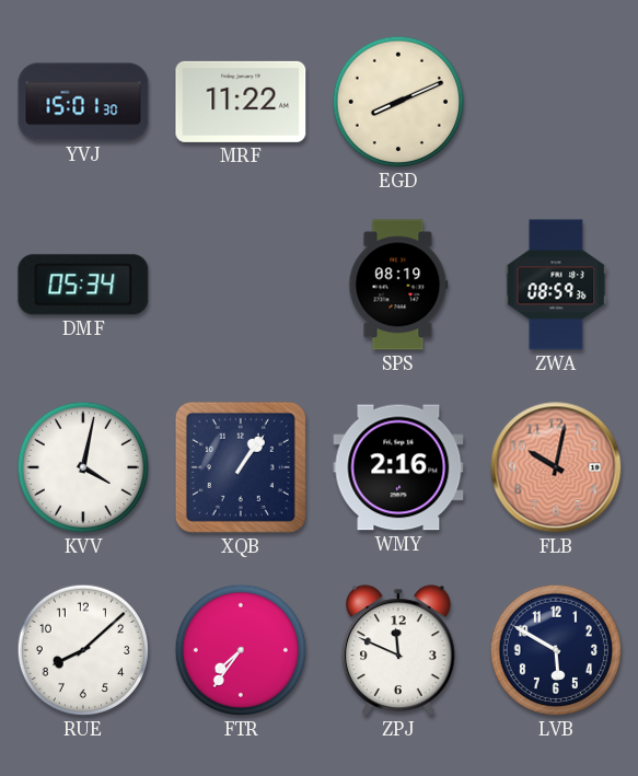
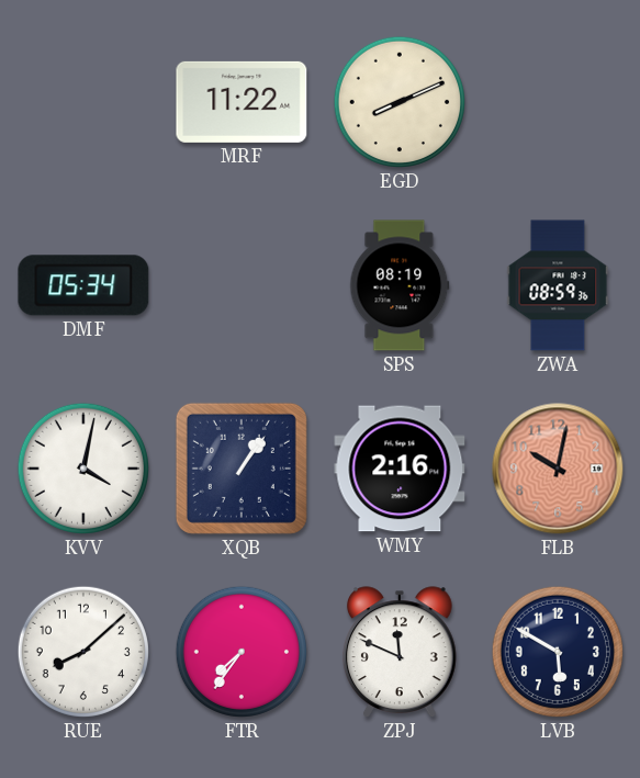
YVJ: 15:01 -> none (83, 102)
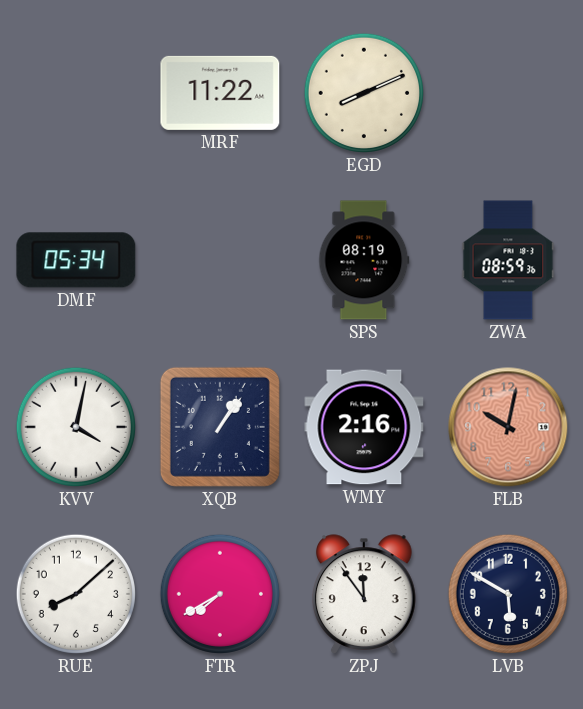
FTR: 7:36 -> 7:40 (220, 594)
ZPJ: 11:49 -> 11:54 (365, 594)
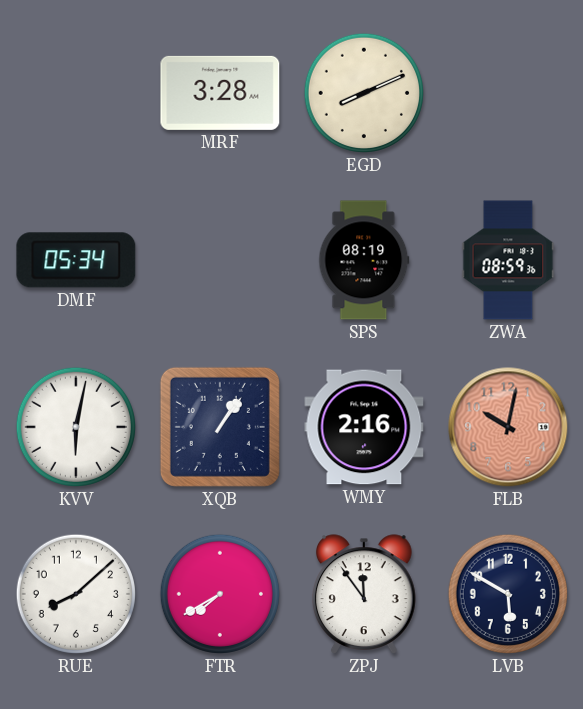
MRF: 11:22 -> 3:28 (220, 93)
KVV: 4:02 -> 6:02 (76, 427)
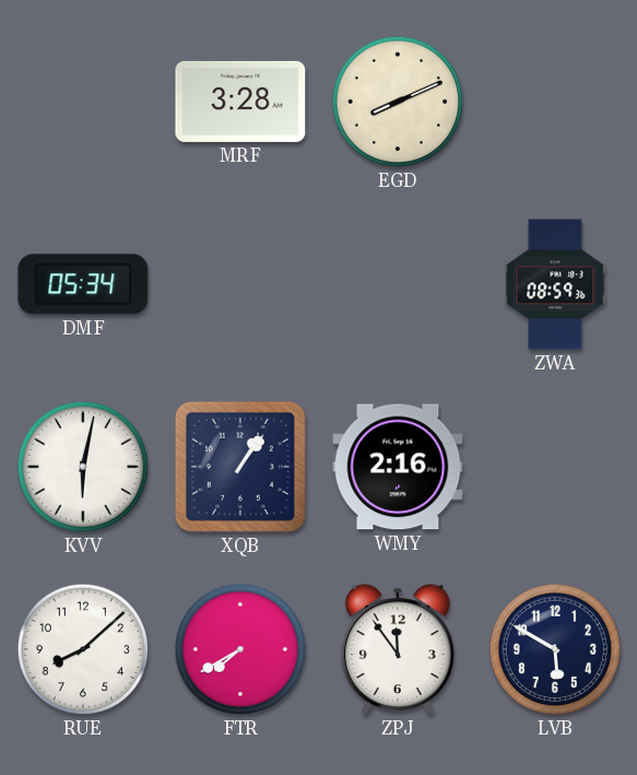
SPS: 08:19 -> none (364, 260)
FLB: 10:02 -> none (508, 427)
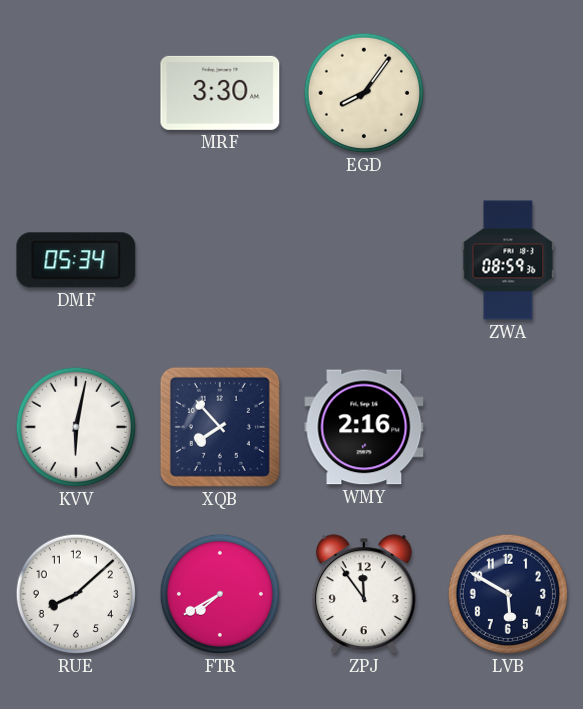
MRF: 3:28 -> 3:30 (220, 93)
EGD: 8:11 -> 8:06 (364, 93)
XQB: 1:06 -> 7:53 (220, 427)
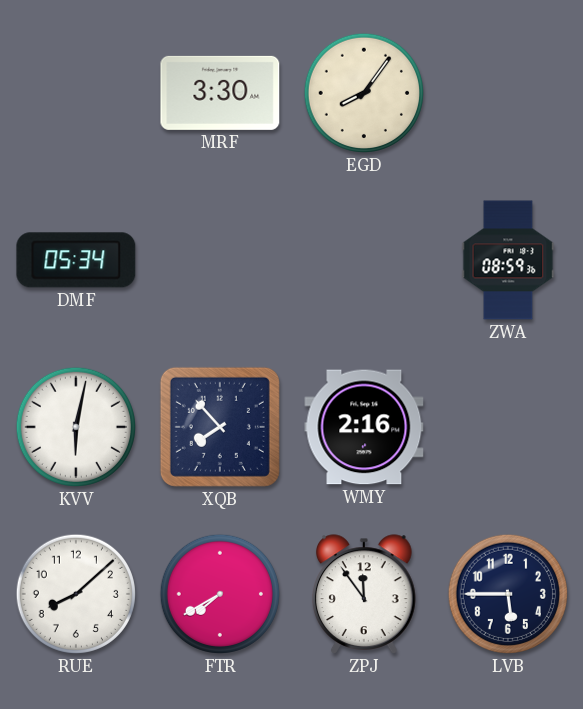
LVB: 5:50 -> 5:45 (508, 594)
